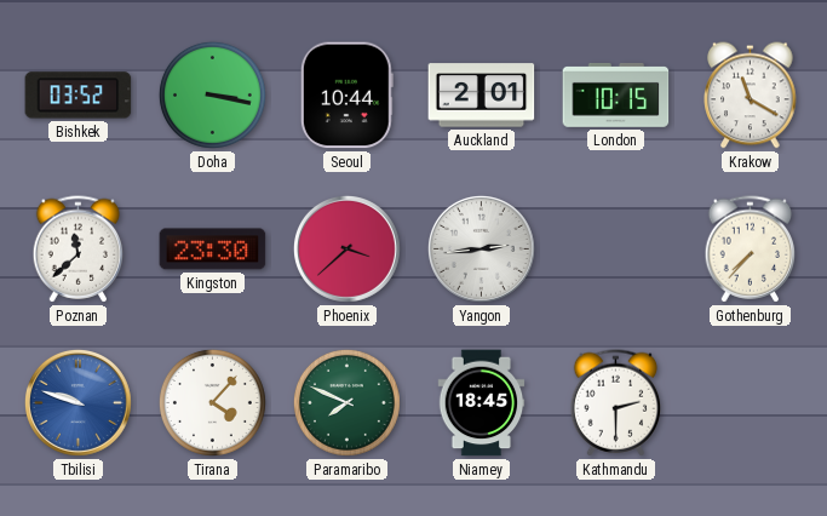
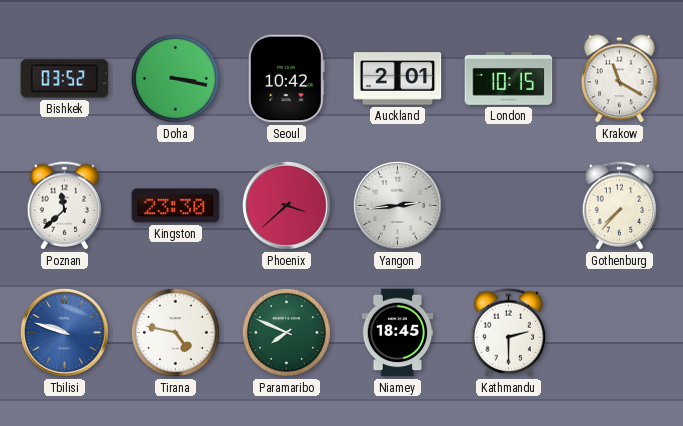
Seoul: 10:44 -> 10:42 (286, 79)
Tirana: 4:07 -> 4:47 (175, 332)
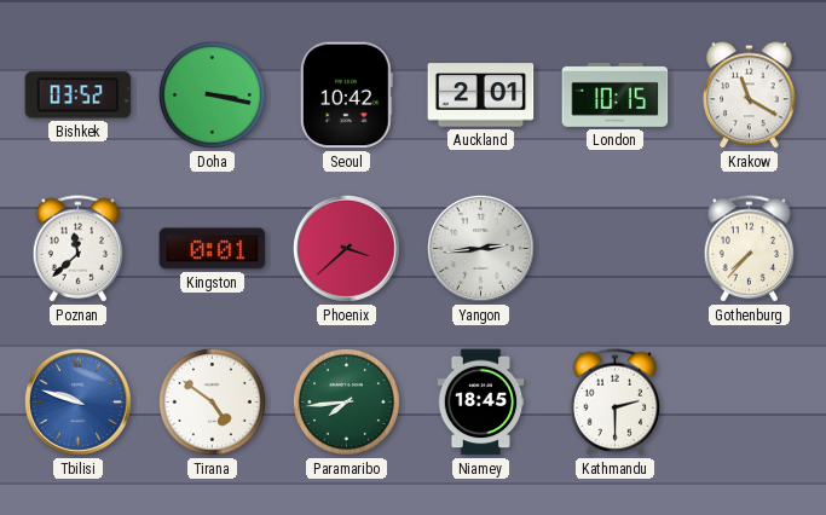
Kingston: 23:30 -> 0:01 (213, 249)
Tirana: 4:47 -> 4:51 (212, 401)
Paramaribo: 7:49 -> 7:44 (346, 401)
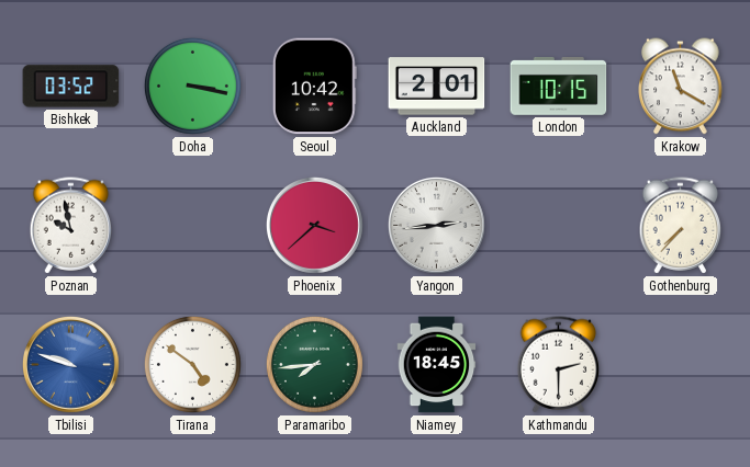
Poznan: 11:38 -> 9:58 (71, 226)
Kingston: 0:01 -> none (213, 249)
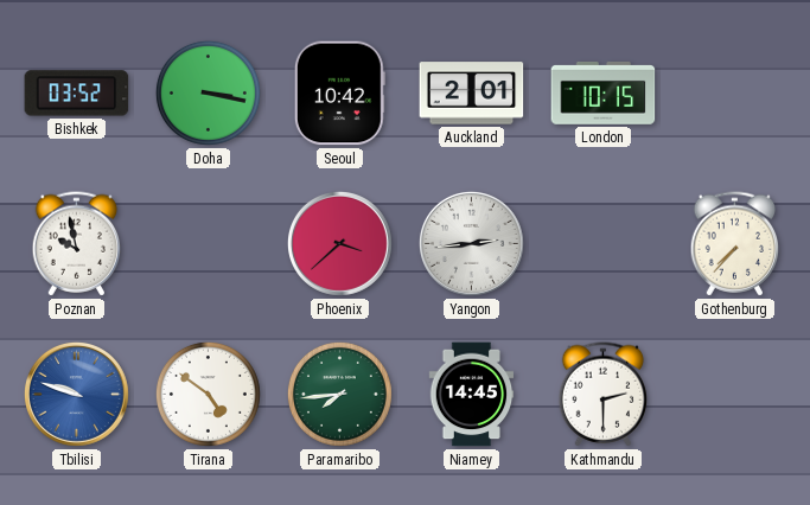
Krakow: 11:20 -> none (681, 87)
Niamey: 18:45 -> 14:45 (472, 395)
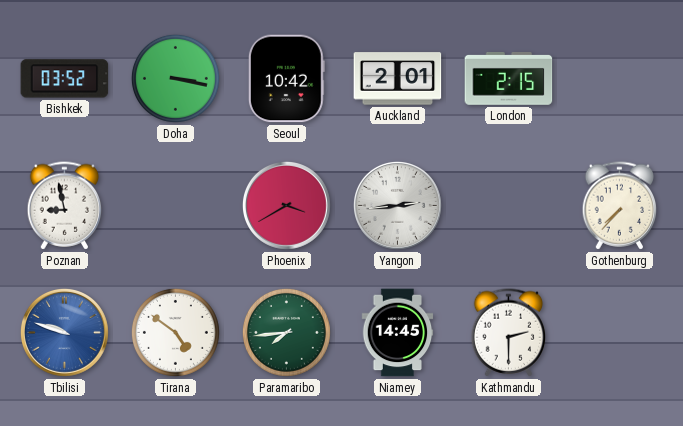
London: 10:15 -> 2:15 (509, 78)
Poznan: 9:58 -> 8:58 (65, 206)
Phoenix: 3:38 -> 3:40 (286, 205)
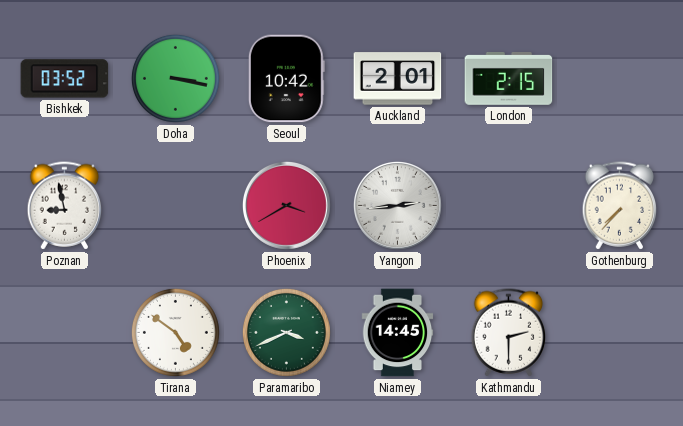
Tbilisi: 9:48 -> none (64, 332)
Paramaribo: 7:44 -> 3:41 (286, 332)
